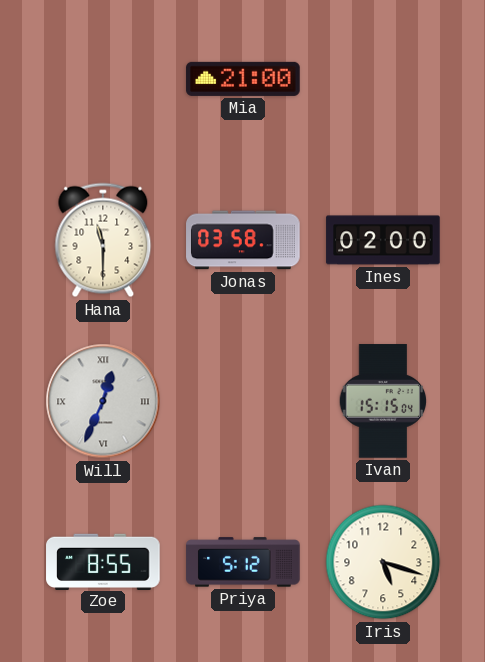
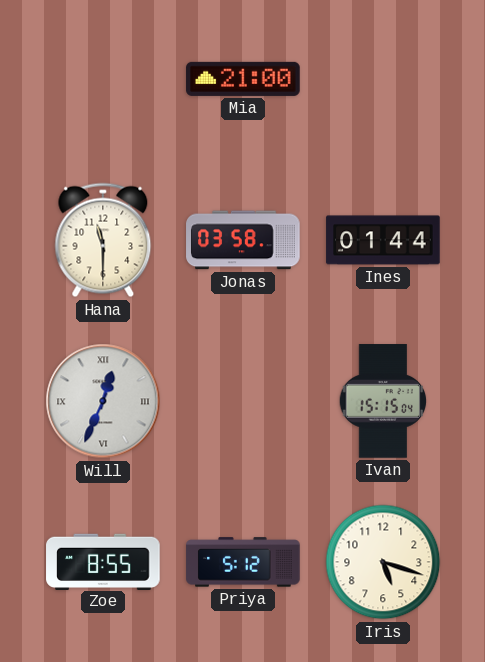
Ines: 02:00 -> 01:44 (383, 240)
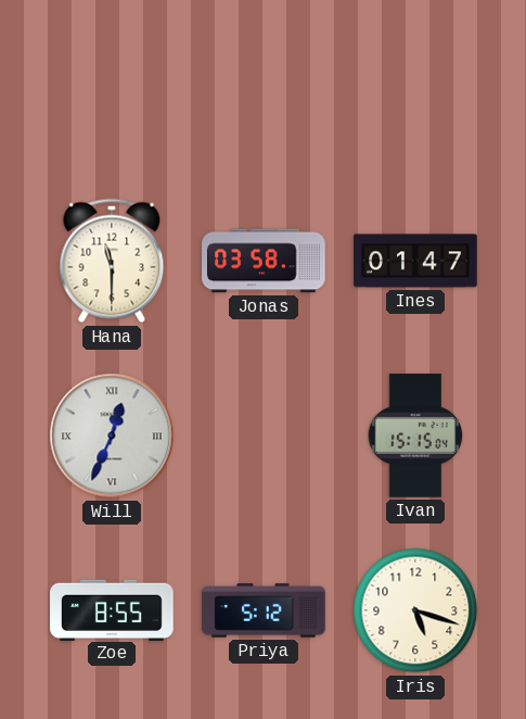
Mia: 21:00 -> none (243, 79)
Ines: 01:44 -> 01:47 (415, 261)
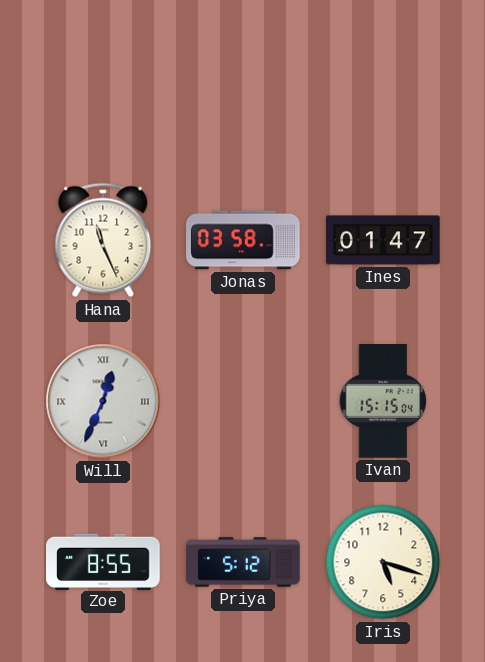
Hana: 11:30 -> 11:26 (103, 240)
